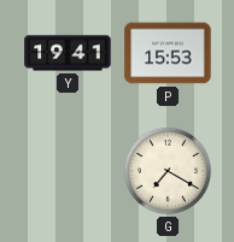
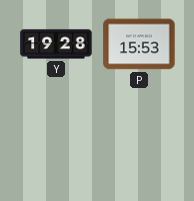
Y: 19:41 -> 19:28 (56, 44)
G: 7:20 -> none (168, 171)
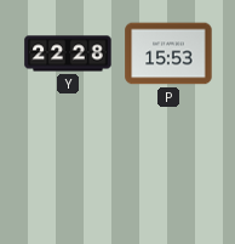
Y: 19:28 -> 22:28 (68, 53)
